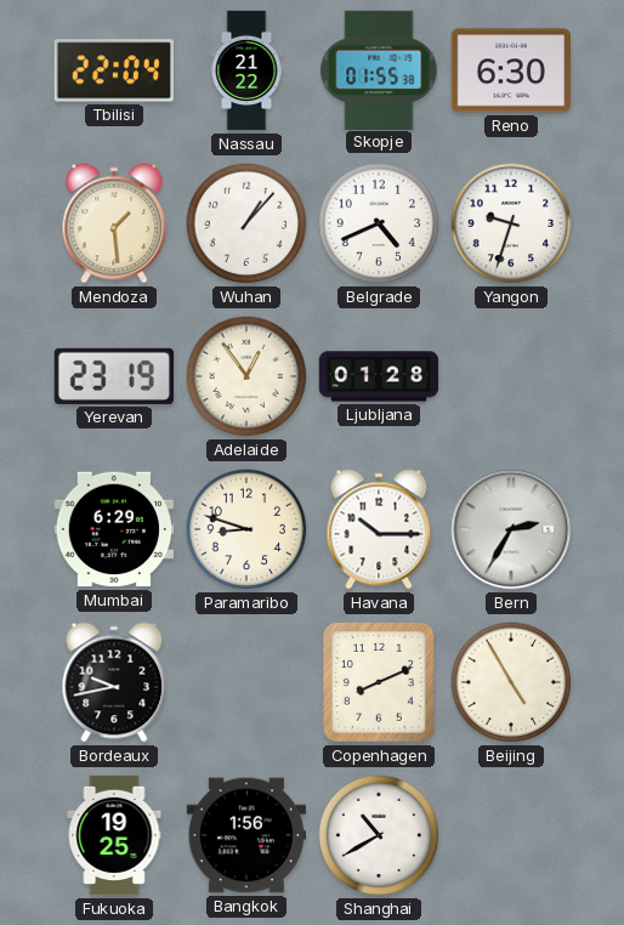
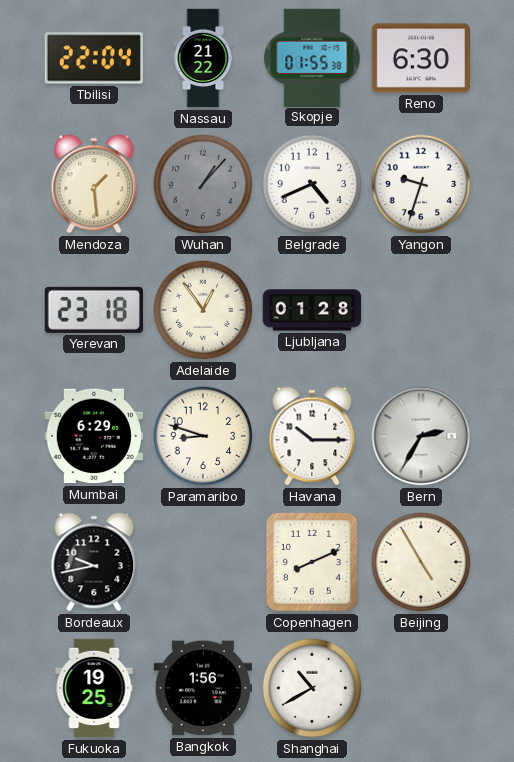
Wuhan dial: white -> grey (203, 184)
Yerevan: 23:19 -> 23:18 (93, 310)
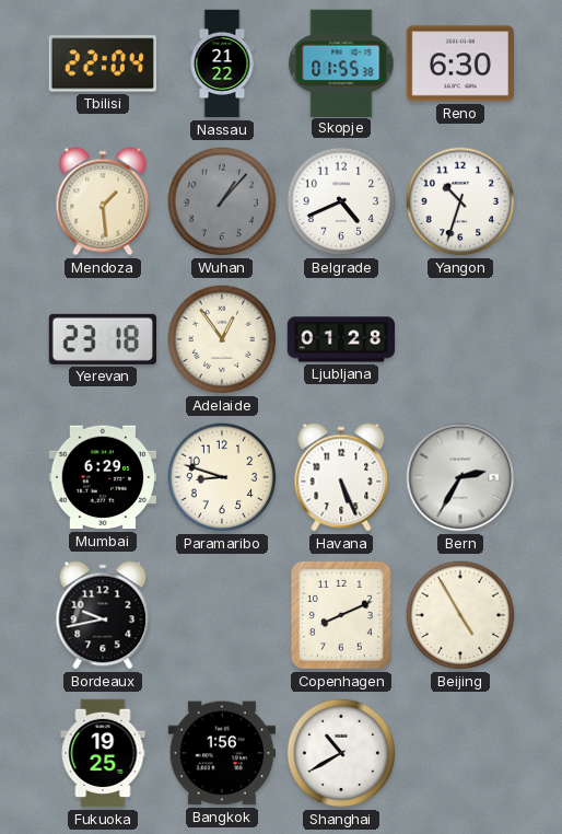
Yangon: 9:33 -> 10:33 (460, 201)
Havana: 10:15 -> 5:26 (341, 477)
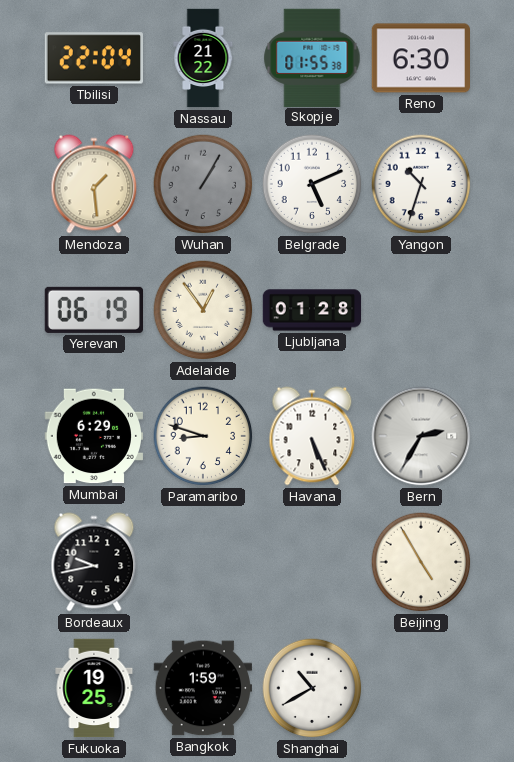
Wuhan: 1:07 -> 1:05 (203, 184)
Belgrade: 4:41 -> 5:11 (312, 184)
Yerevan: 23:18 -> 06:19 (93, 310)
Copenhagen: 8:11 -> none (341, 615)
Bangkok: 1:56 -> 1:59 (202, 688)
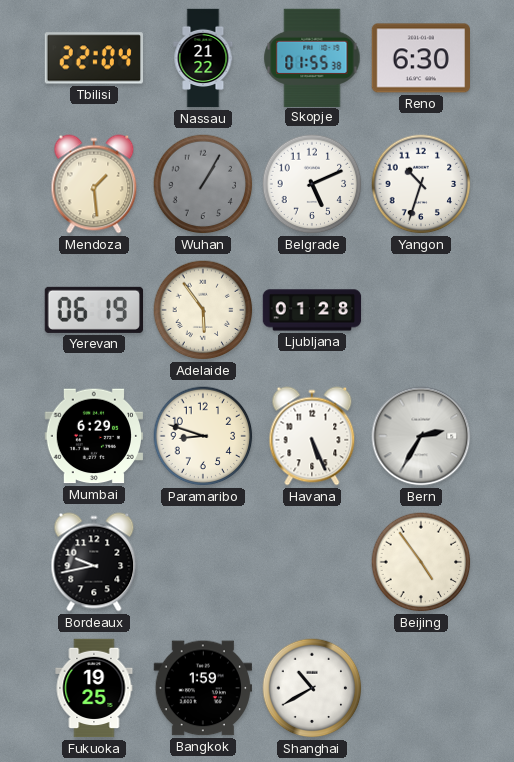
Adelaide: 12:54 -> 5:54 (203, 310)
Beijing: 4:55 -> 4:54 (421, 562)
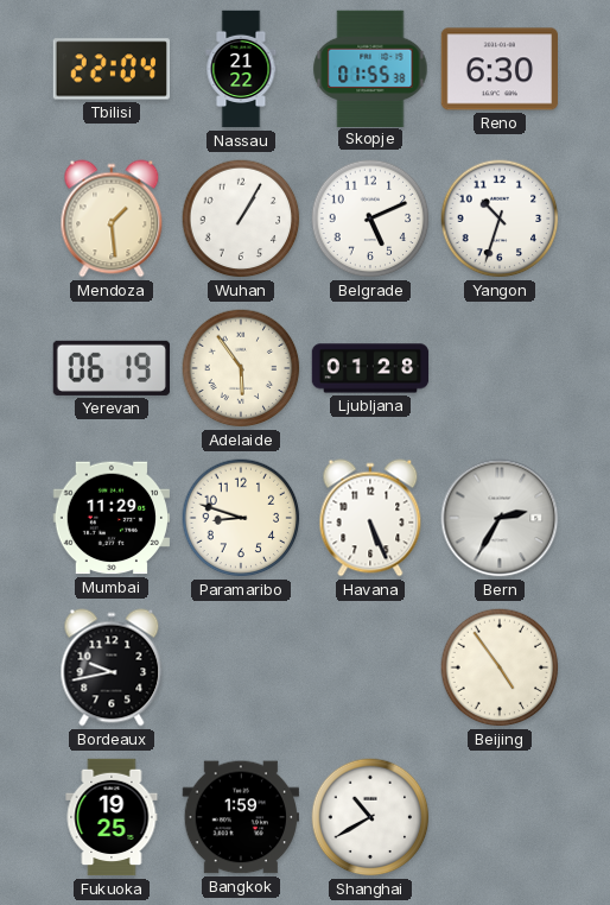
Wuhan dial: grey -> white (241, 219)
Mumbai: 6:29 -> 11:29 (110, 518)
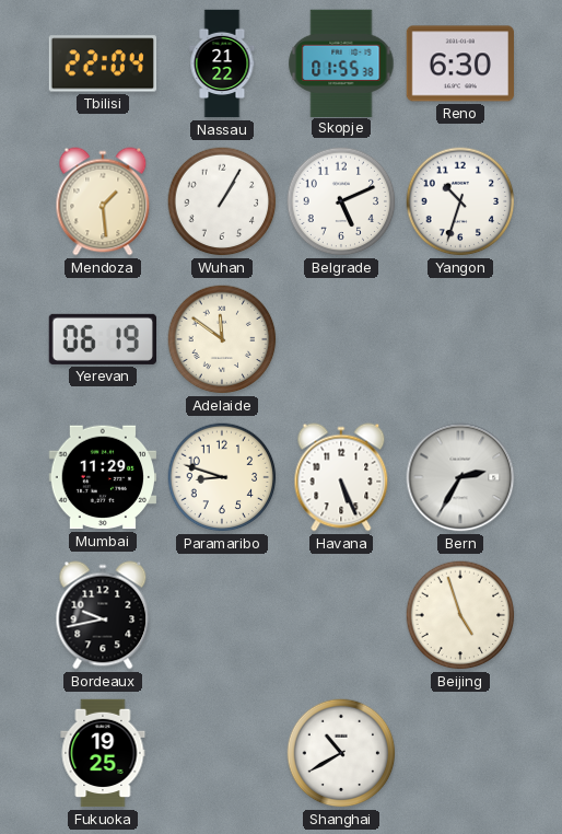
Adelaide: 5:54 -> 11:51 (222, 339)
Ljubljana: 01:28 -> none (370, 368)
Beijing: 4:54 -> 4:57 (460, 615)
Bangkok: 1:59 -> none (240, 817)
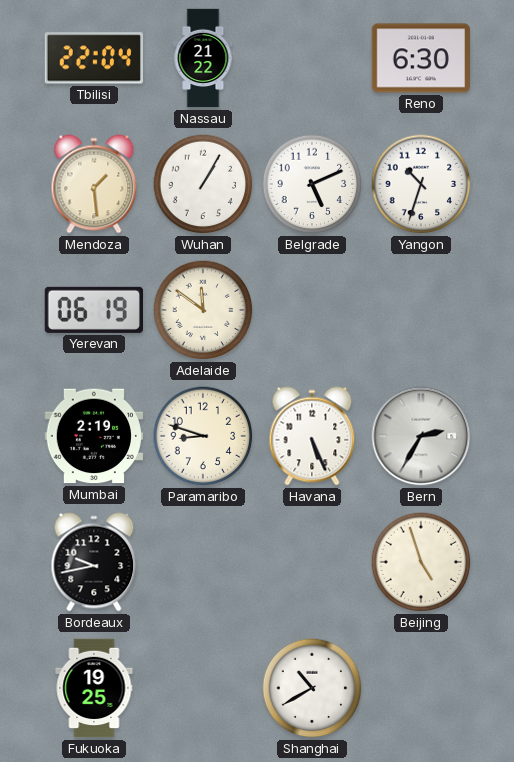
Skopje: 01:55 -> none (341, 62)
Mumbai: 11:29 -> 2:19 (93, 436)
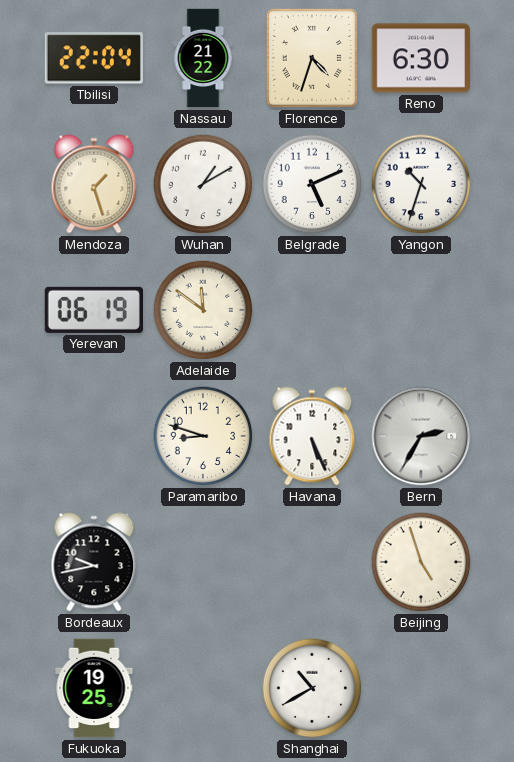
Florence: none -> 4:33 (312, 58)
Mendoza: 1:29 -> 1:27 (94, 184)
Wuhan: 1:05 -> 1:10 (203, 184)
Mumbai: 2:19 -> none (93, 436)
